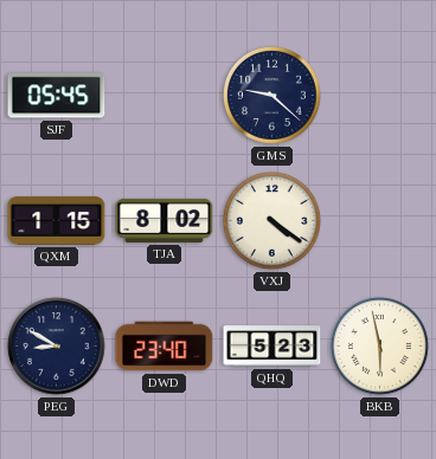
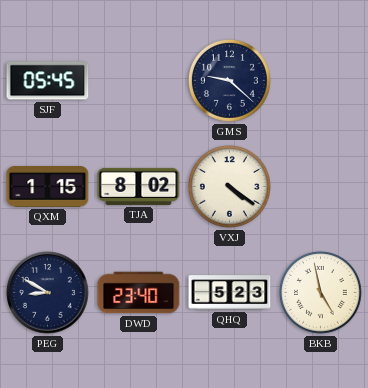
BKB: 5:58 -> 4:58 (321, 293)
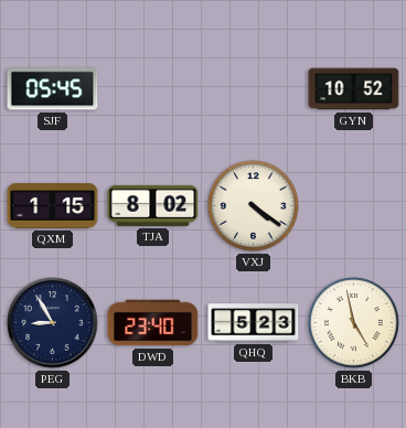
GMS: 9:22 -> none (230, 81)
GYN: none -> 10:52 (354, 89)
PEG: 8:50 -> 8:55 (53, 323)
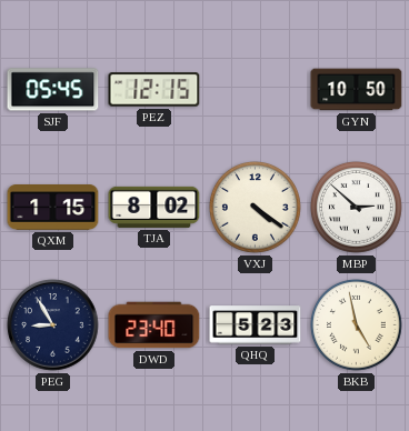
PEZ: none -> 12:15 (154, 90)
GYN: 10:52 -> 10:50 (357, 90)
MBP: none -> 2:52 (357, 208)
